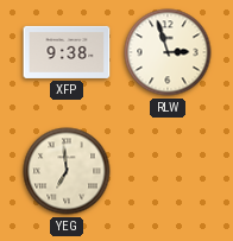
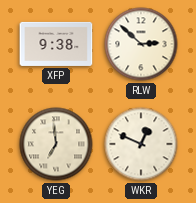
RLW: 2:57 -> 2:52 (141, 44)
WKR: none -> 12:49 (141, 144)
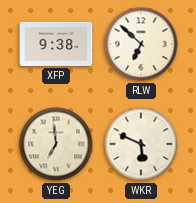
RLW: 2:52 -> 6:52 (141, 44)
WKR: 12:49 -> 5:49 (141, 144)
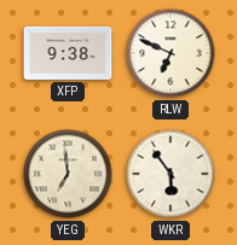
RLW: 6:52 -> 6:49 (170, 53)
WKR: 5:49 -> 5:54 (170, 174)
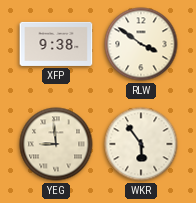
RLW: 6:49 -> 3:51 (141, 44)
YEG: 6:59 -> 8:59 (56, 144)
